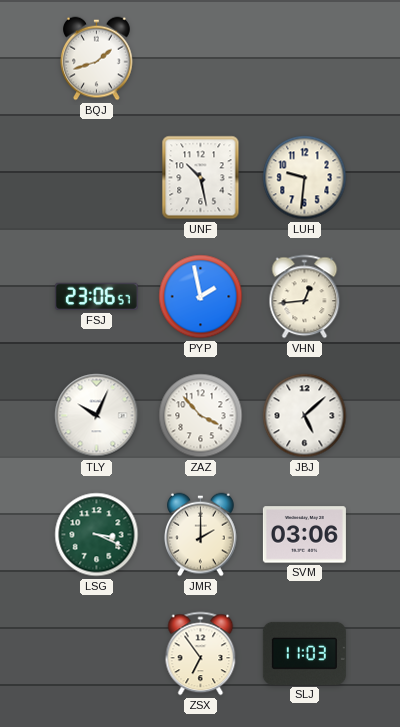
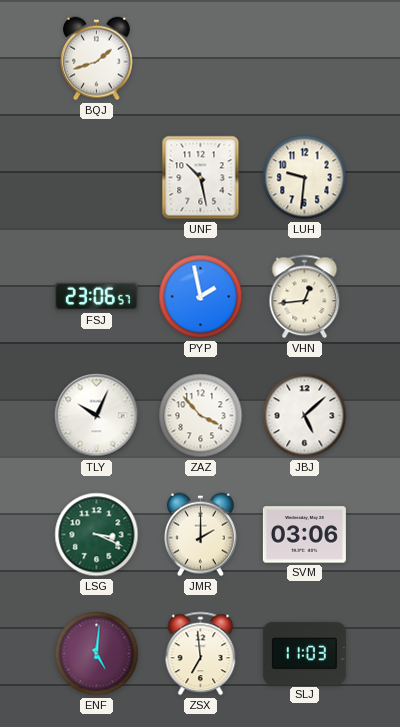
ENF: none -> 5:01 (97, 654)
ZSX: 6:54 -> 6:59 (201, 654)
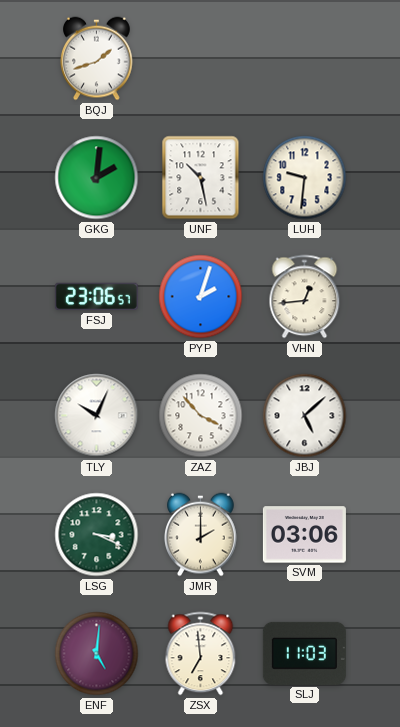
GKG: none -> 2:01 (97, 178)
PYP: 1:58 -> 2:03 (201, 297)
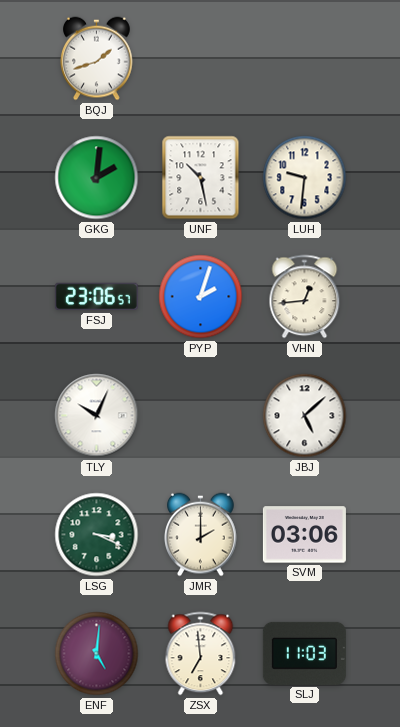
ZAZ: 3:53 -> none (201, 416)
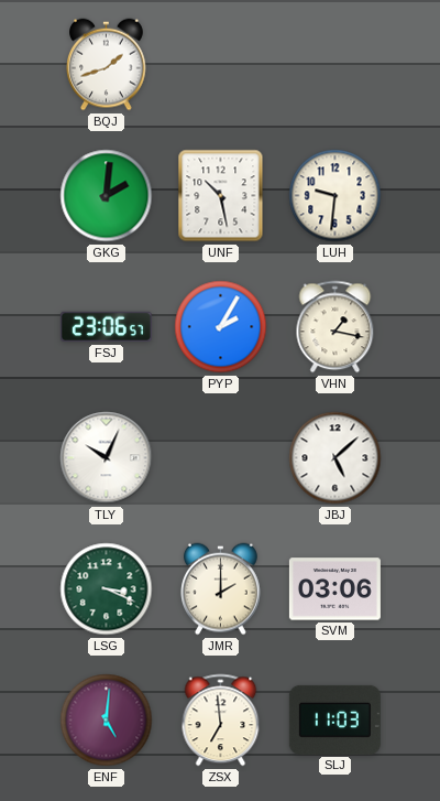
PYP: 2:03 -> 2:05 (221, 327)
VHN: 12:44 -> 1:17 (335, 327)
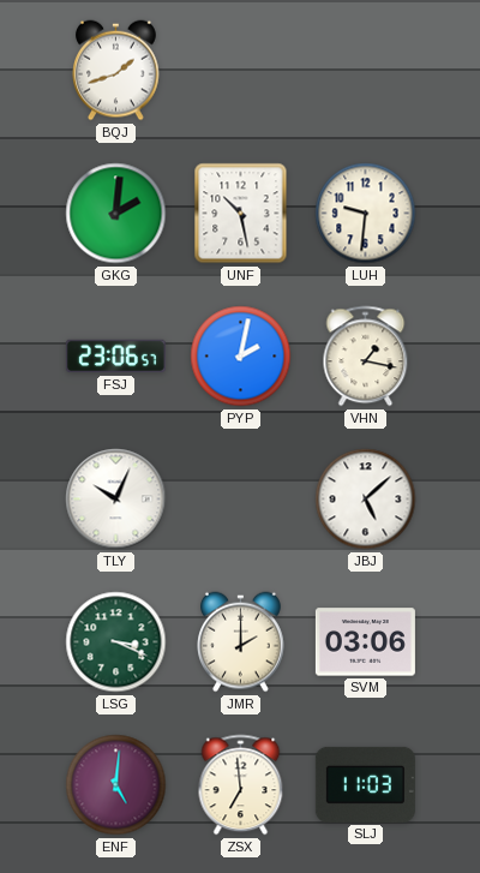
PYP: 2:05 -> 2:02 (241, 357)
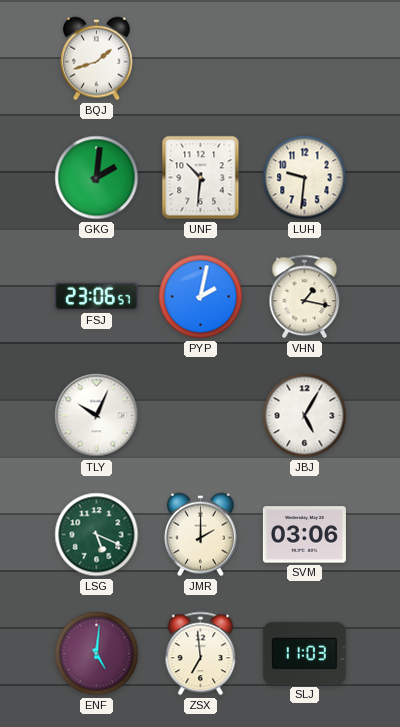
UNF: 10:28 -> 10:31 (201, 178)
JBJ: 5:08 -> 5:05 (305, 416)
LSG: 3:19 -> 5:19 (97, 535)
